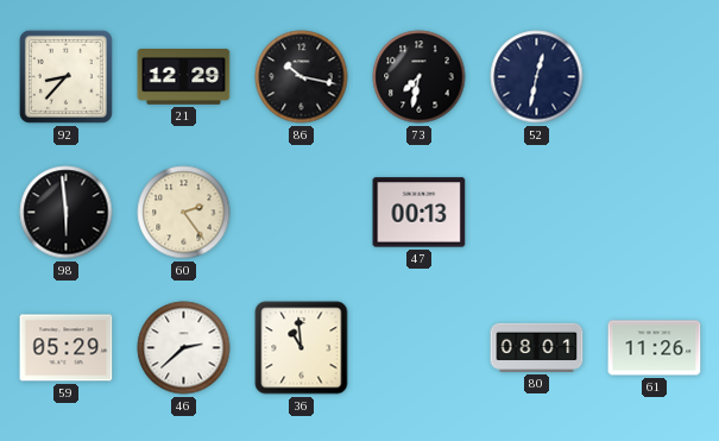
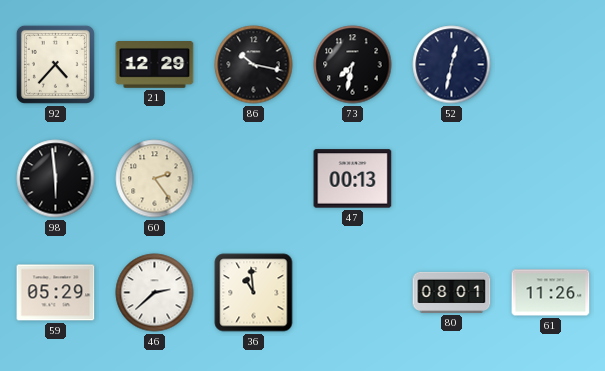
92: 8:37 -> 4:37 (55, 64)
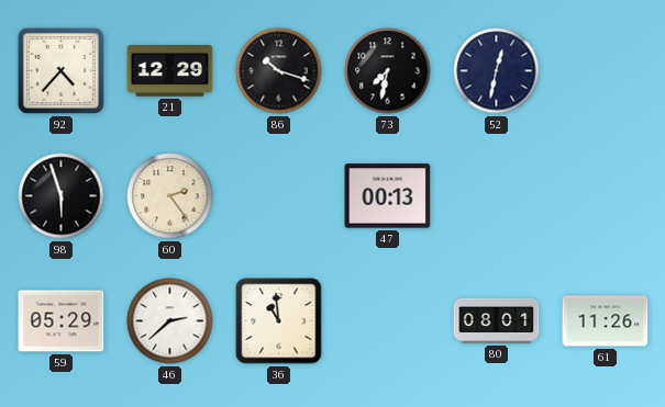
86: 10:17 -> 10:18 (279, 71)
98: 5:59 -> 5:57 (62, 196)
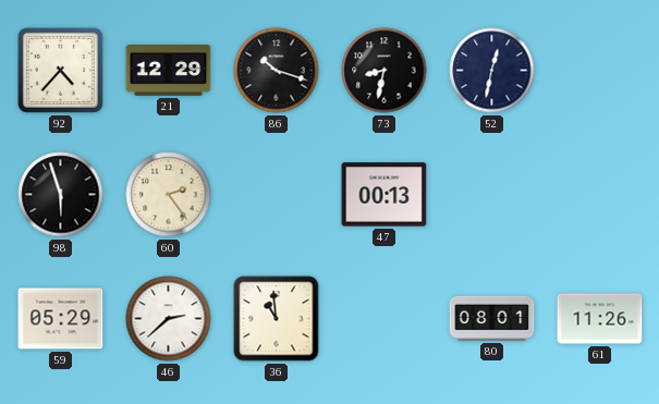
73: 7:32 -> 8:32 (385, 71)
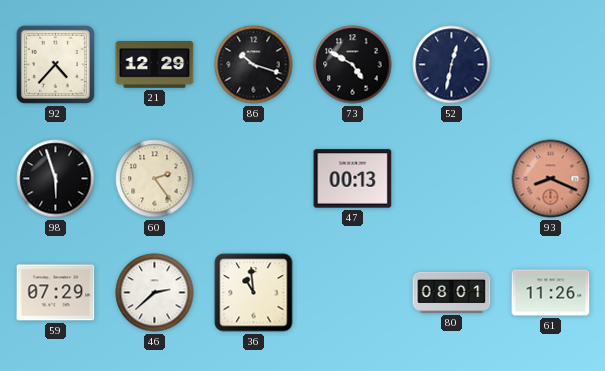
73: 8:32 -> 4:50 (353, 65)
93: none -> 8:19 (551, 179)
59: 05:29 -> 07:29 (56, 293)
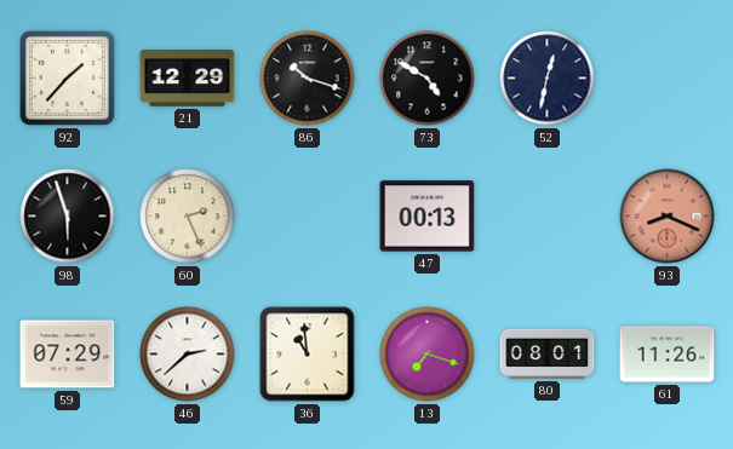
92: 4:37 -> 1:37 (67, 77)
60: 2:24 -> 2:26 (188, 217)
13: none -> 7:18 (428, 355)
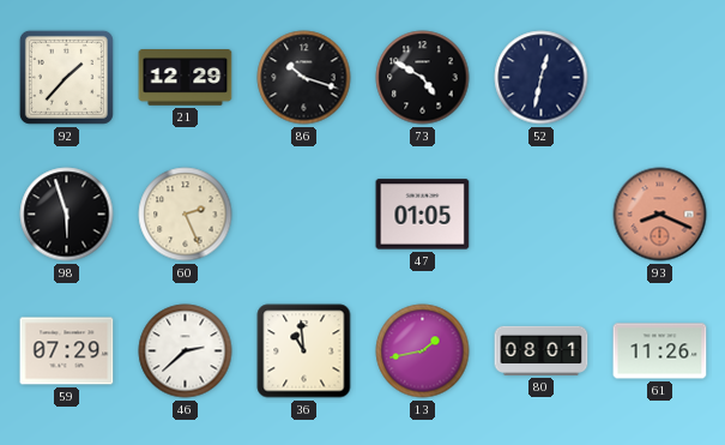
47: 00:13 -> 01:05 (423, 215)
13: 7:18 -> 1:43 (423, 351)
